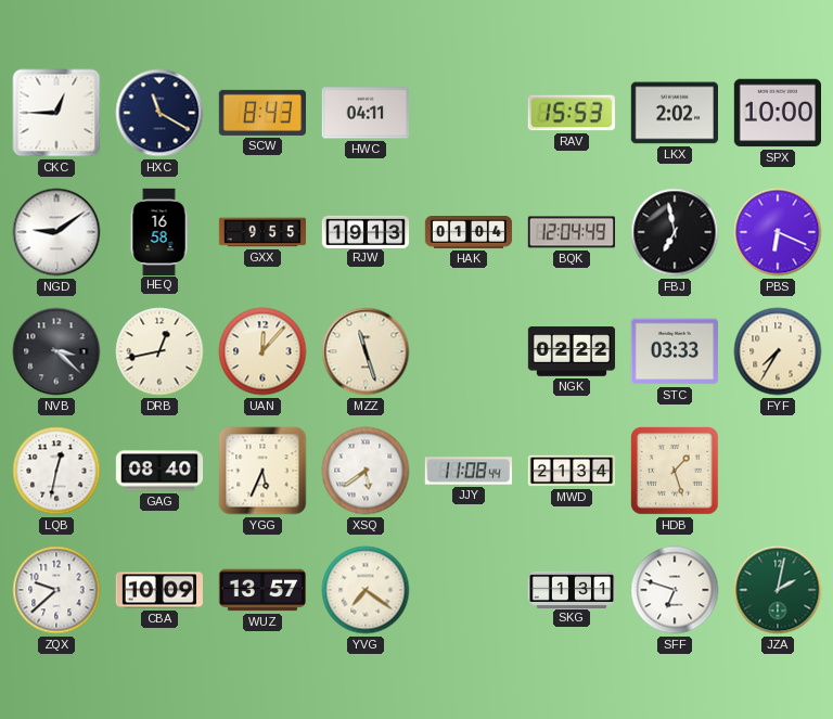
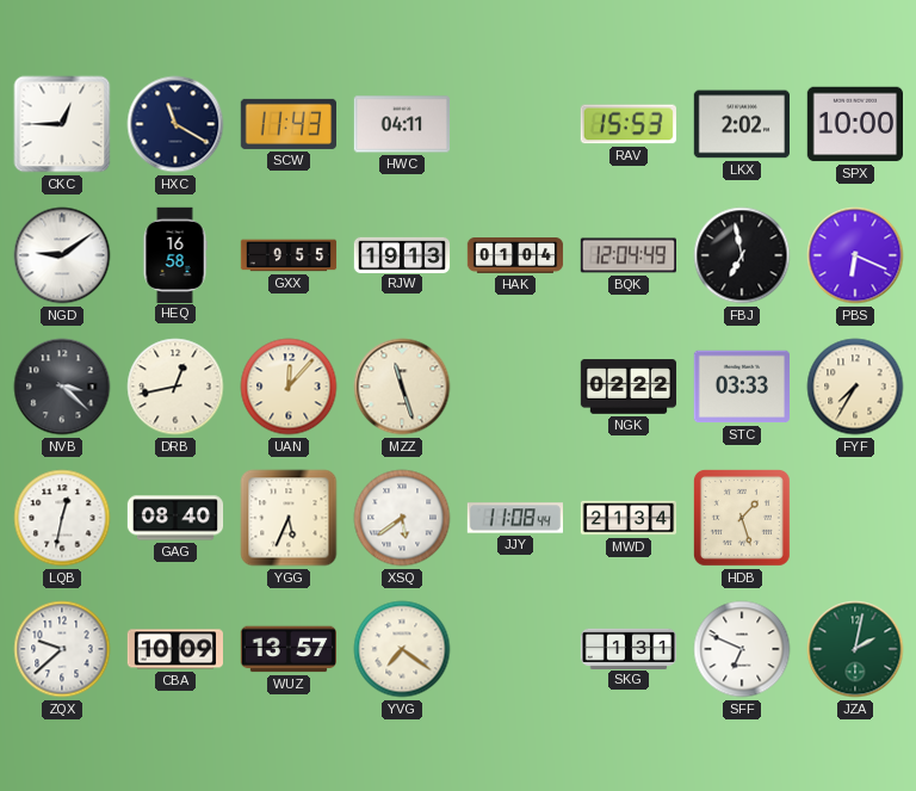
SCW: 8:43 -> 11:43 (287, 124)
SFF: 6:48 -> 6:49 (742, 649)
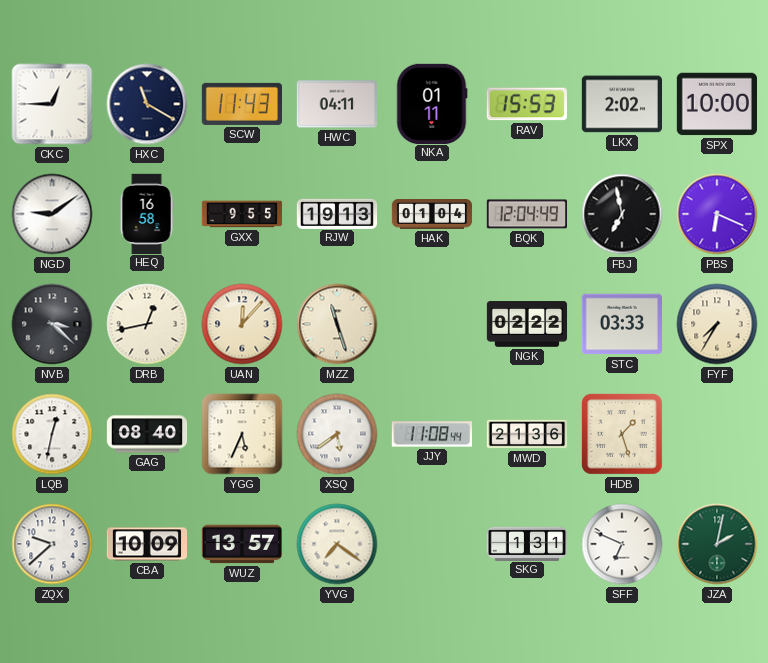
NKA: none -> 01:11 (432, 103)
MWD: 21:34 -> 21:36 (527, 434)
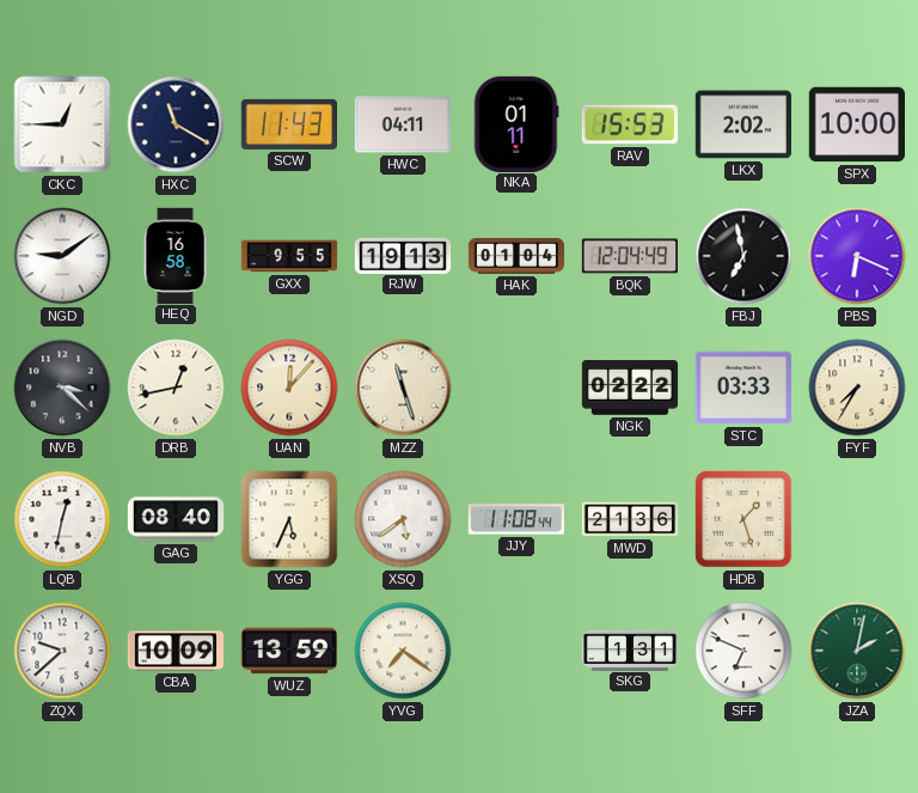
WUZ: 13:57 -> 13:59 (288, 651)
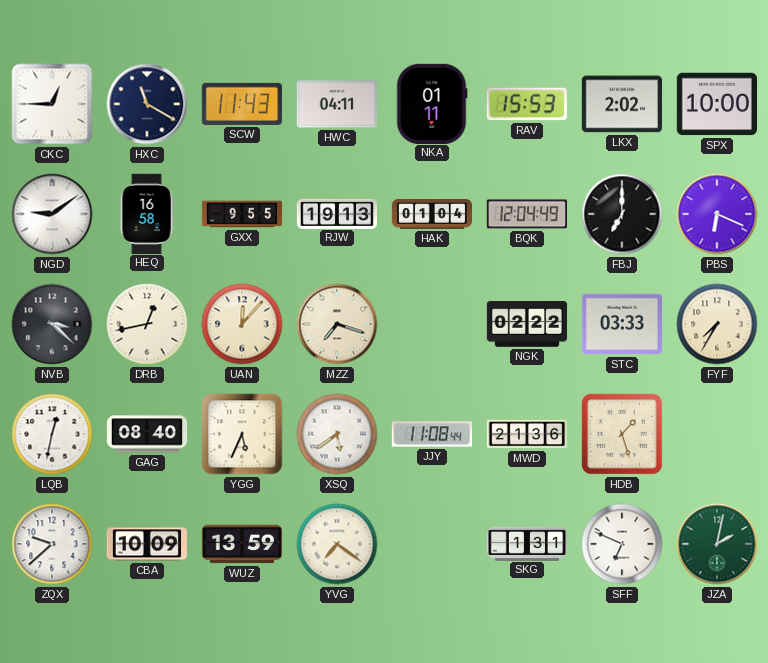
FBJ: 6:58 -> 7:00 (622, 214)
MZZ: 11:27 -> 7:18 (337, 324)
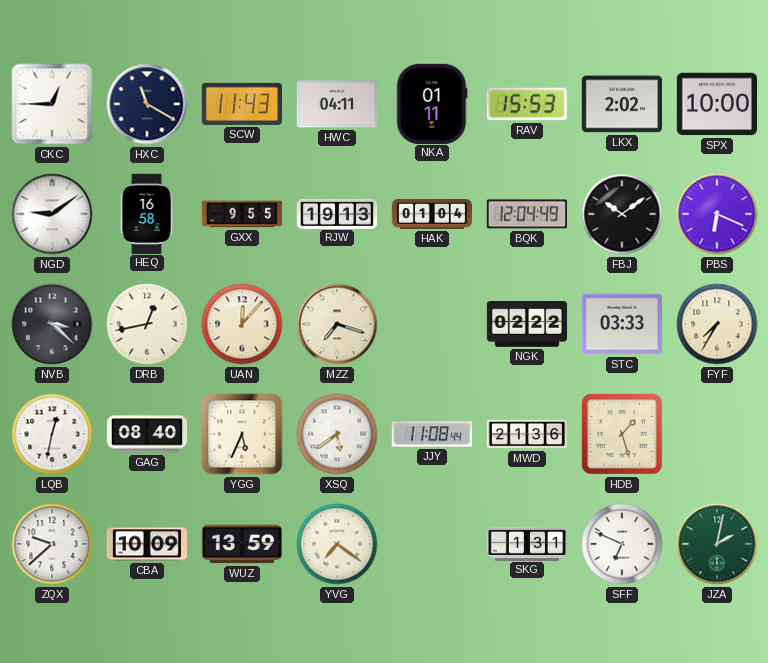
FBJ: 7:00 -> 10:09 (622, 214)
